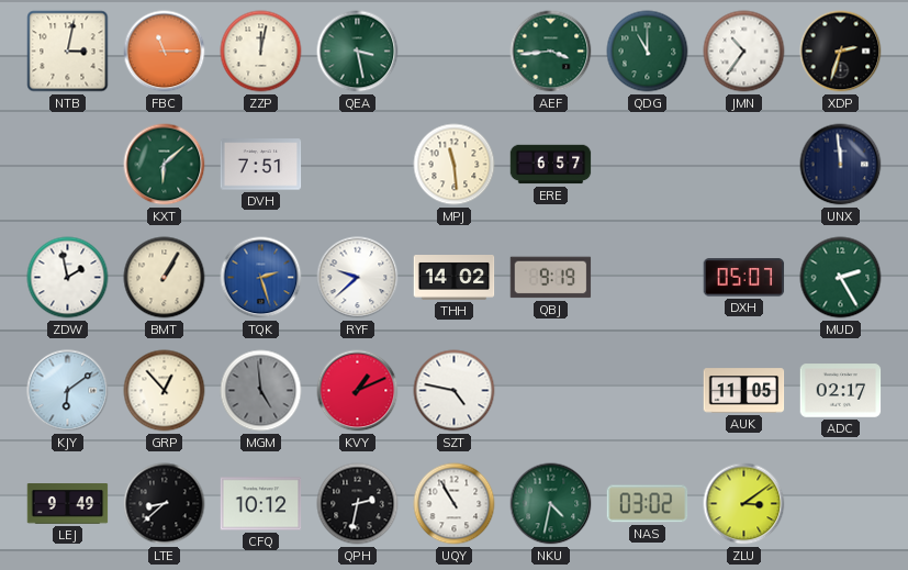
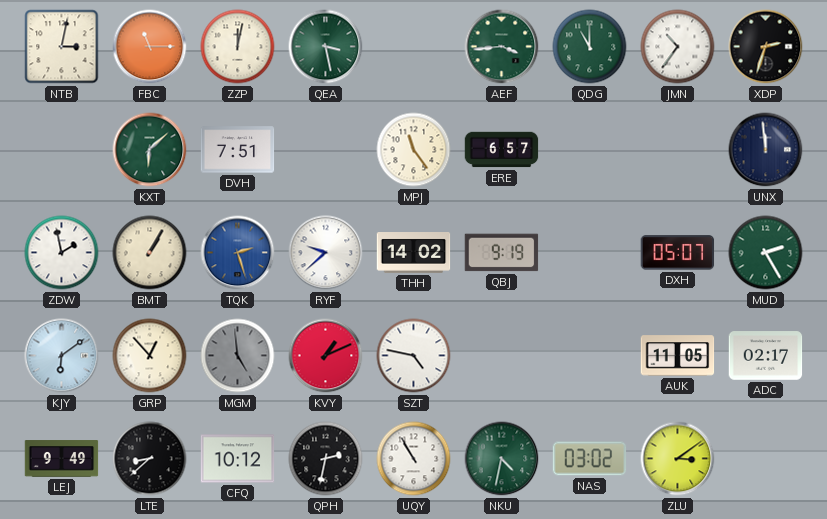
MPJ: 11:29 -> 11:24 (414, 150)
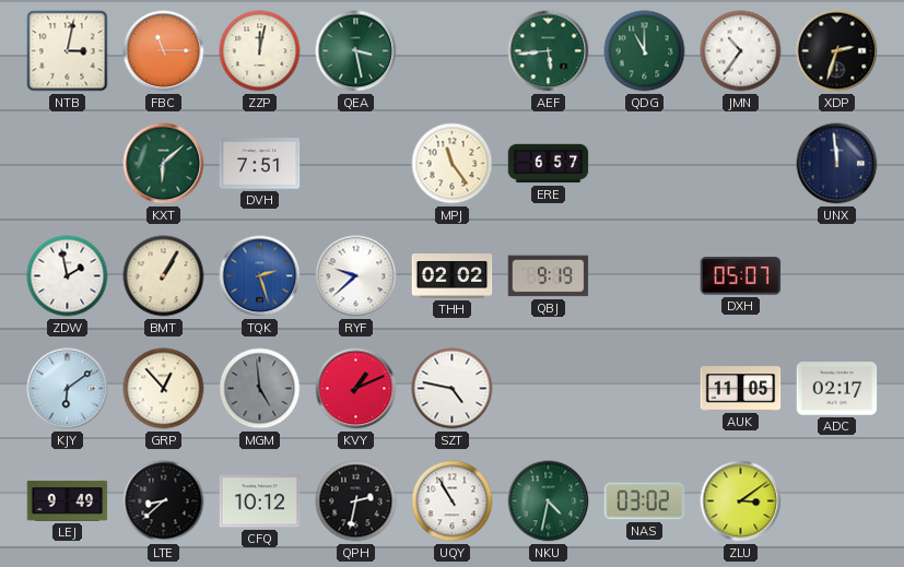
AEF: 3:44 -> 5:44 (549, 51)
THH: 14:02 -> 02:02 (453, 276)
MUD: 2:25 -> none (766, 253)
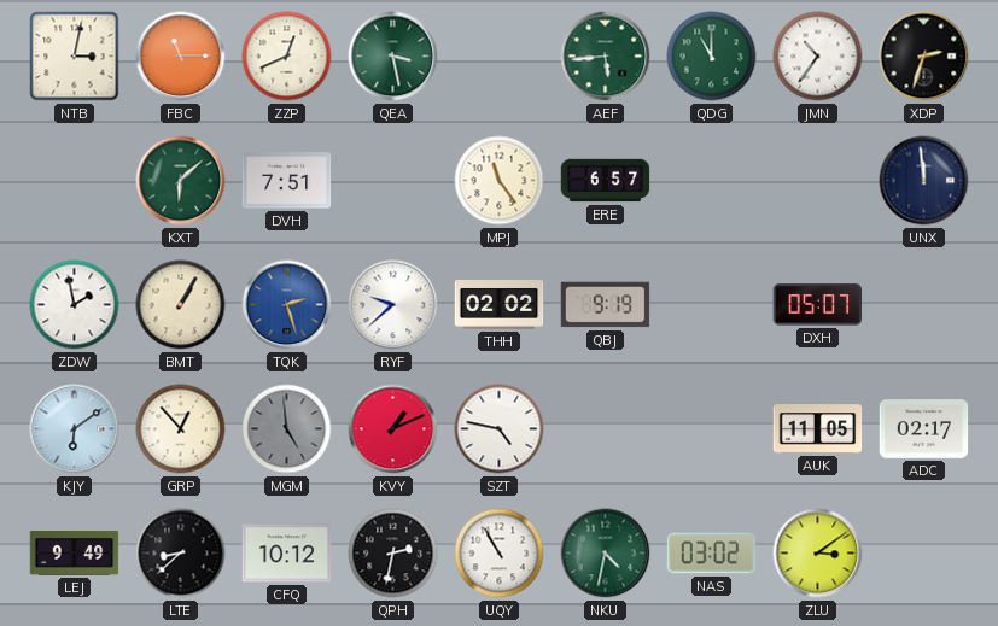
ZZP: 12:02 -> 12:41 (287, 57)
